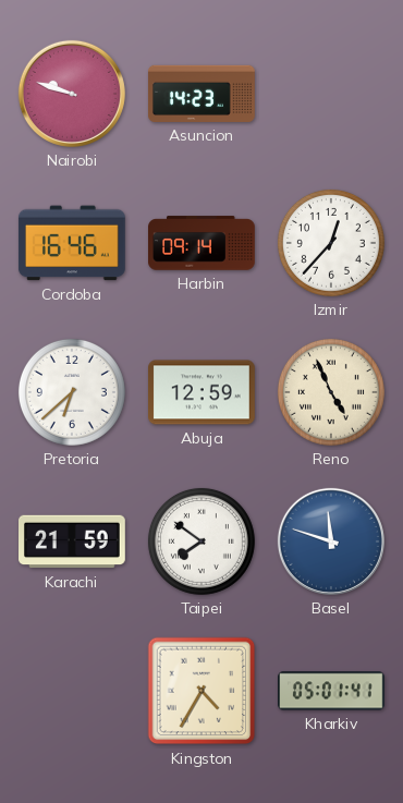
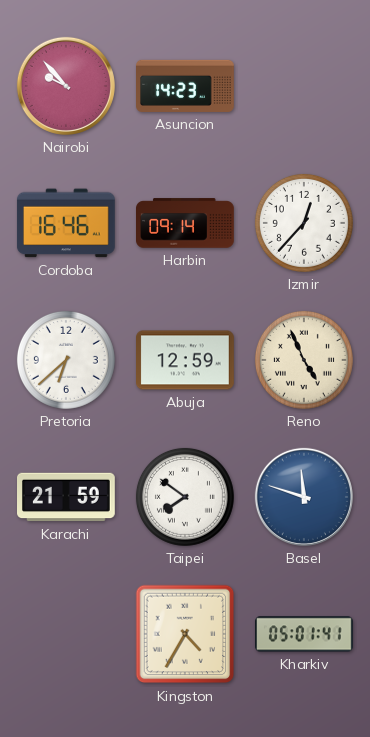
Nairobi: 9:48 -> 9:53 (66, 86)
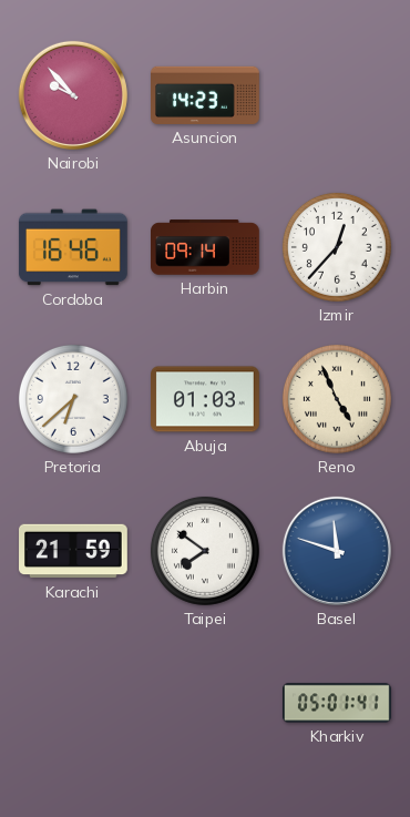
Abuja: 12:59 -> 01:03 (206, 399)
Kingston: 4:35 -> none (185, 634)
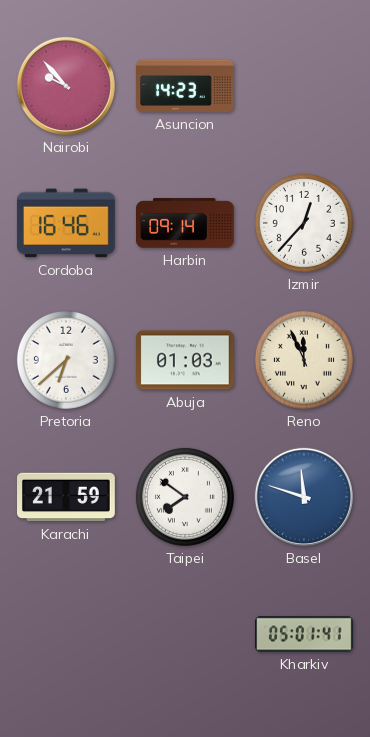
Reno: 4:56 -> 11:56 (304, 360)
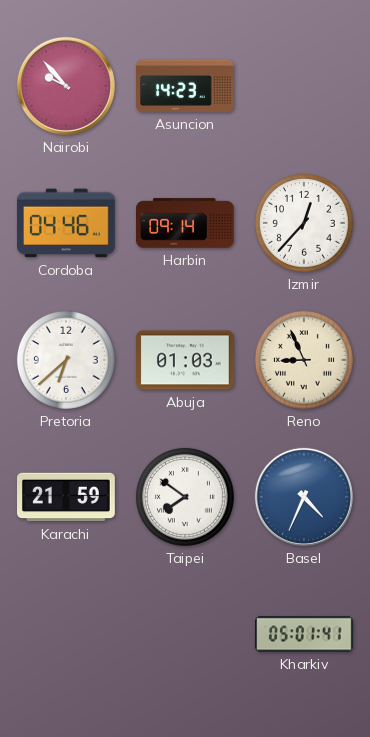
Cordoba: 16:46 -> 04:46 (66, 223)
Reno: 11:56 -> 8:56 (304, 360)
Basel: 11:48 -> 4:34 (304, 497)
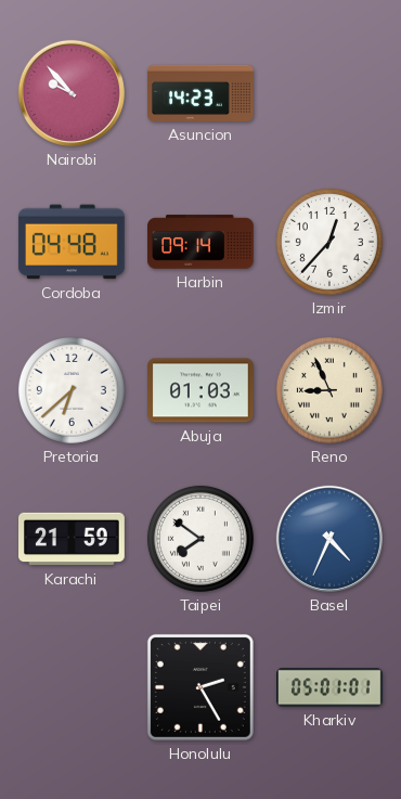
Cordoba: 04:46 -> 04:48 (72, 242)
Honolulu: none -> 2:25 (200, 687)
Kharkiv: 05:01:41 -> 05:01:01 (331, 687)
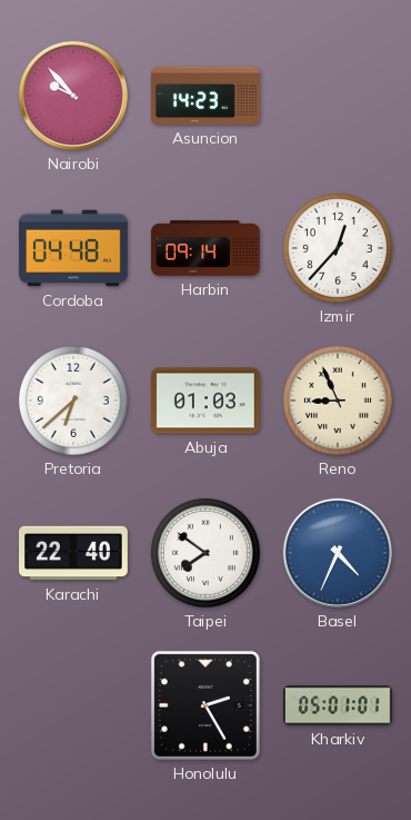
Karachi: 21:59 -> 22:40 (74, 553)
